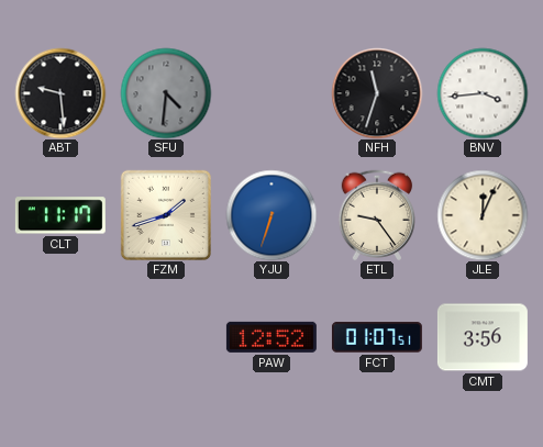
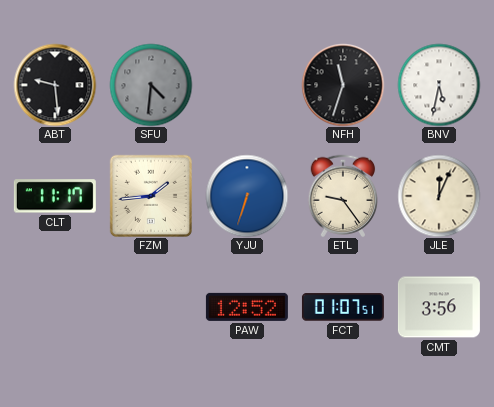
BNV: 3:44 -> 5:32 (439, 85)
FZM: 1:42 -> 1:44 (151, 196)
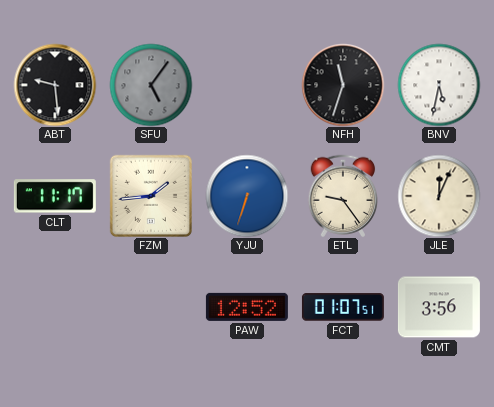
SFU: 4:31 -> 5:06 (151, 85)
